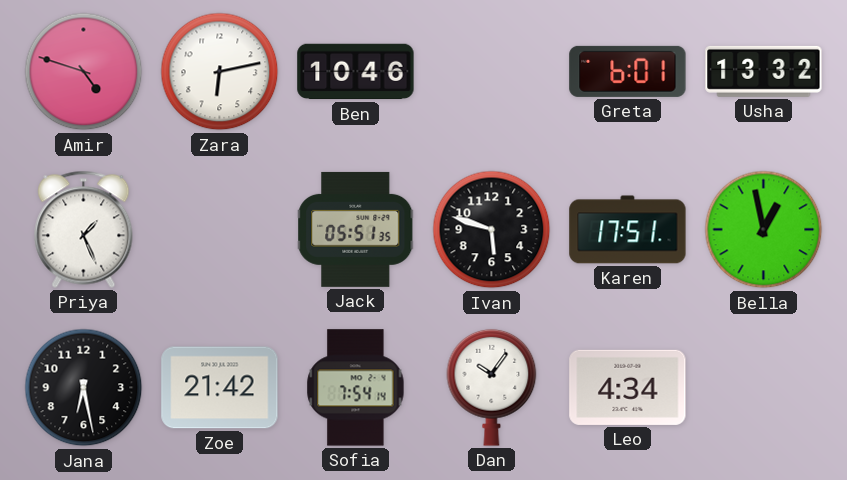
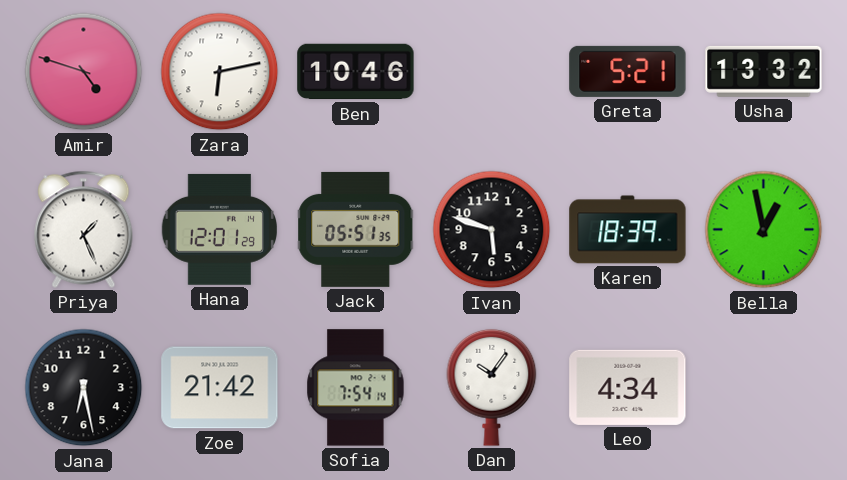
Greta: 6:01 -> 5:21 (628, 71)
Hana: none -> 12:01 (219, 229)
Karen: 17:51 -> 18:39 (628, 230)
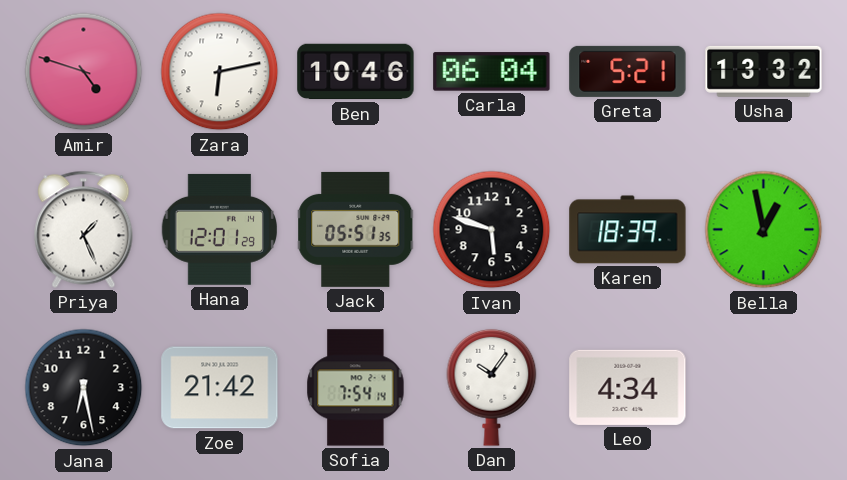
Carla: none -> 06:04 (492, 72)
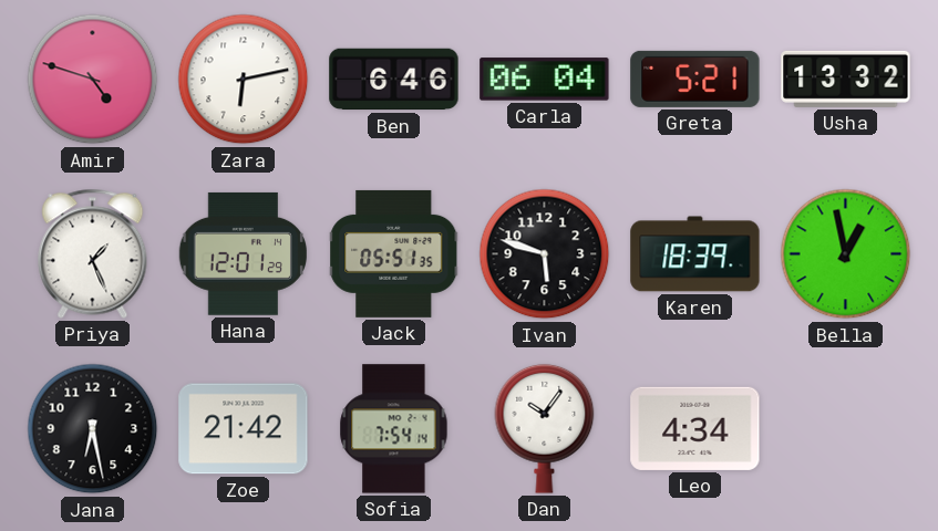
Ben: 10:46 -> 6:46 (394, 80)
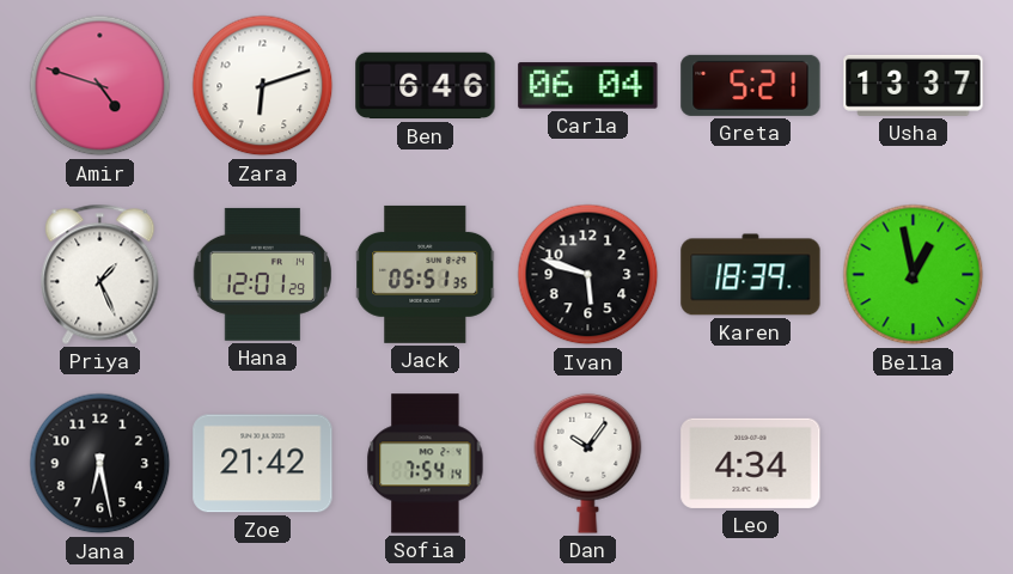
Zara: 6:13 -> 6:12 (263, 86)
Usha: 13:32 -> 13:37 (914, 85)
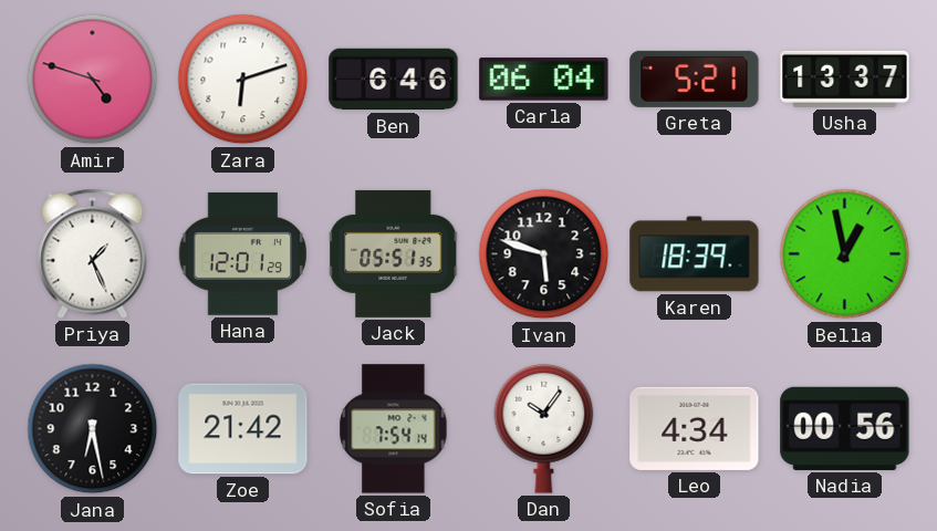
Nadia: none -> 00:56 (845, 428)
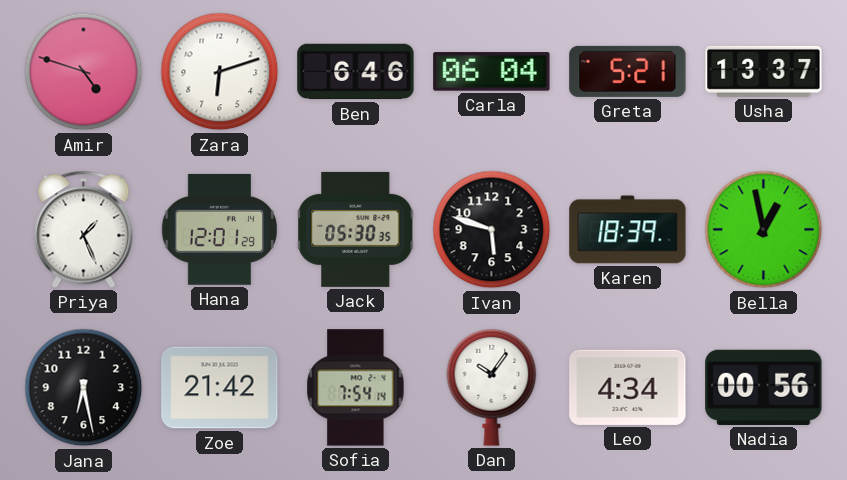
Jack: 05:51 -> 05:30 (356, 229)
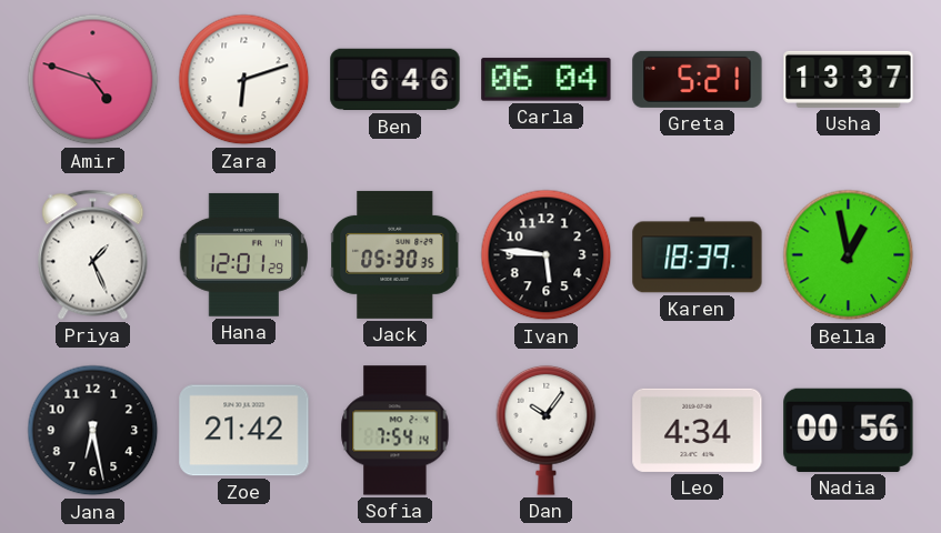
Ivan: 5:48 -> 5:46 (547, 255)
